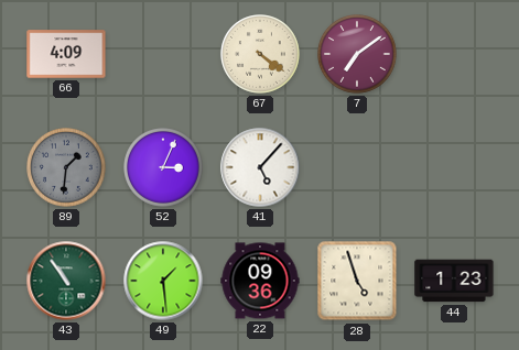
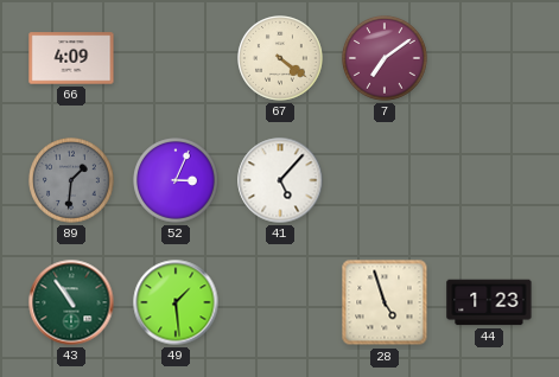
22: 09:36 -> none (260, 281)
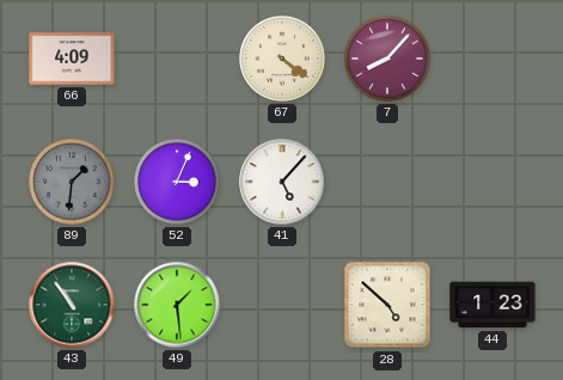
7: 7:09 -> 8:07 (387, 59)
28: 4:57 -> 4:52 (387, 305)
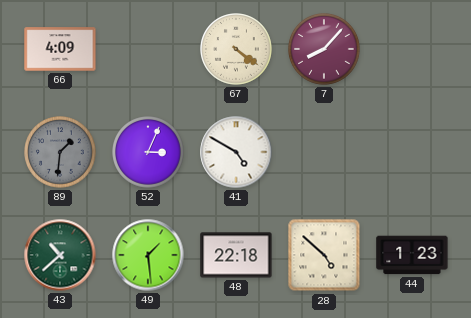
41: 5:07 -> 4:50 (236, 152)
43: 10:54 -> 10:38 (60, 255)
48: none -> 22:18 (236, 255)
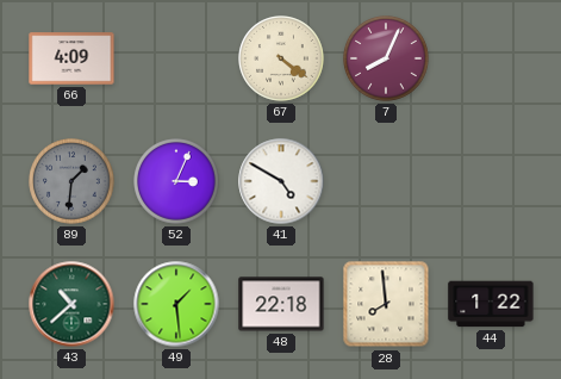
7: 8:07 -> 8:04 (386, 58)
28: 4:52 -> 7:59 (386, 304)
44: 1:23 -> 1:22 (491, 304)
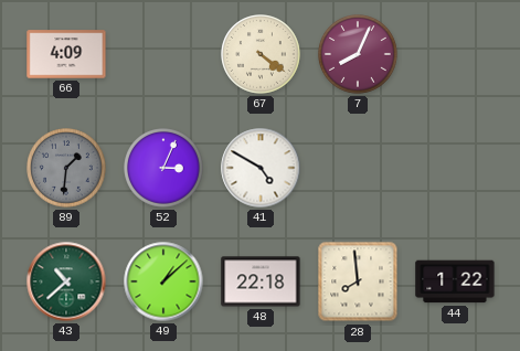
49: 1:29 -> 1:08 (163, 281)
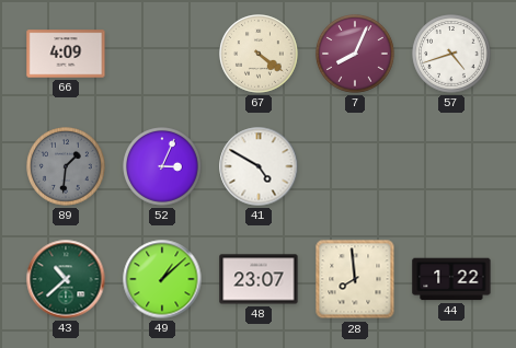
57: none -> 4:42 (451, 54)
48: 22:18 -> 23:07 (259, 279)
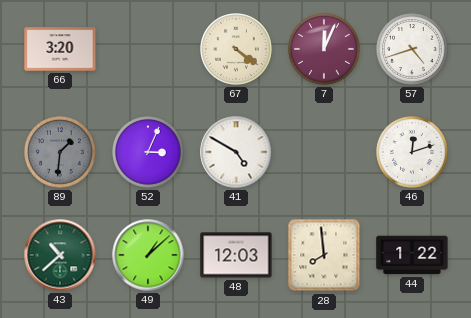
66: 4:09 -> 3:20 (60, 49)
7: 8:04 -> 12:04 (324, 49)
46: none -> 12:12 (412, 152)
48: 23:07 -> 12:03 (236, 255)
